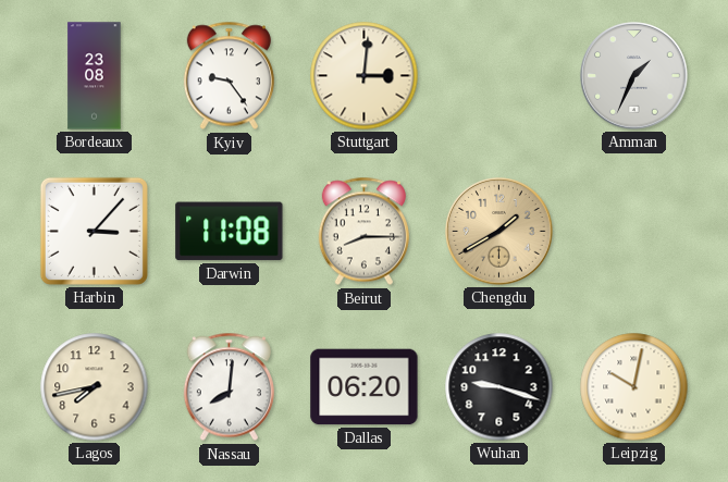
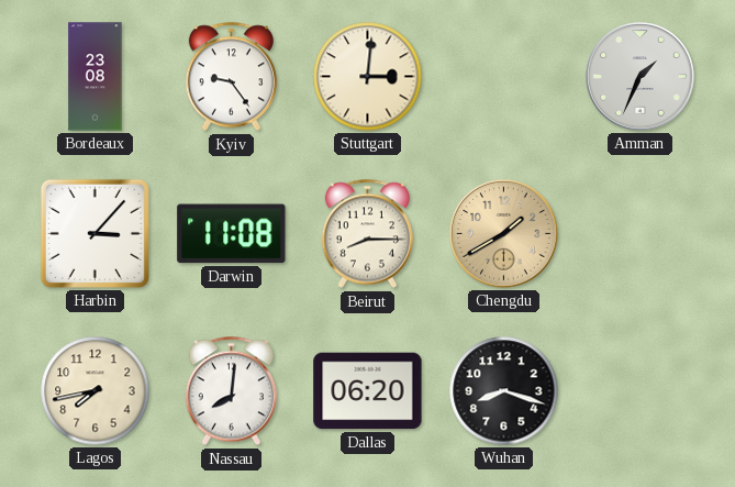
Wuhan: 9:18 -> 8:18 (504, 391)
Leipzig: 10:02 -> none (634, 387)
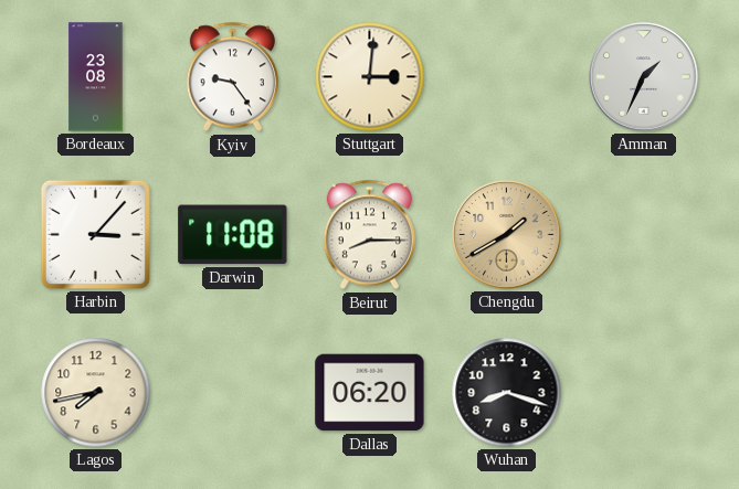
Nassau: 8:01 -> none (231, 391)
